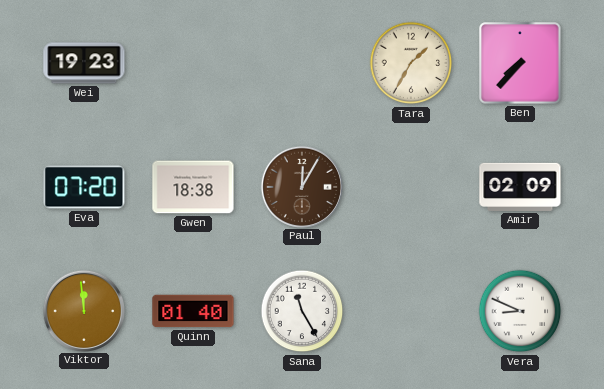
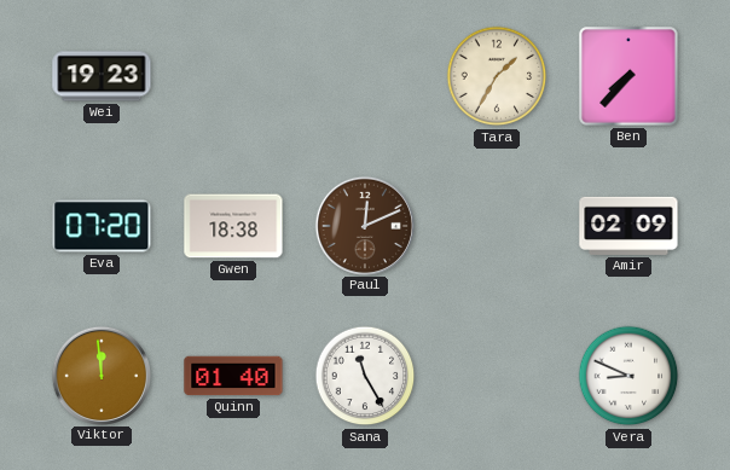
Paul: 12:05 -> 12:11 (364, 225)
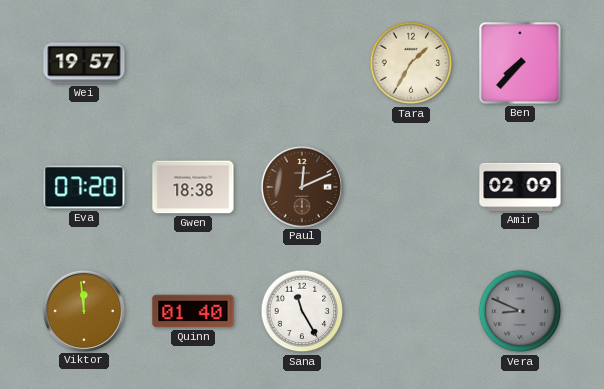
Wei: 19:23 -> 19:57 (84, 63)
Vera dial: white -> grey (520, 311)
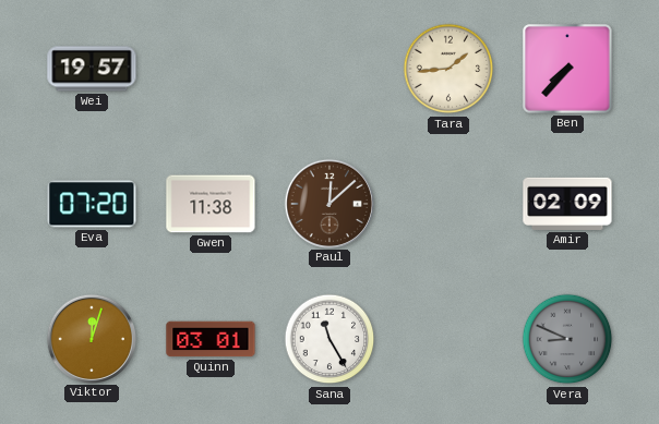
Tara: 1:35 -> 1:44 (448, 69)
Gwen: 18:38 -> 11:38 (211, 204)
Paul: 12:11 -> 12:08 (328, 203)
Viktor: 11:59 -> 12:03 (91, 338)
Quinn: 01:40 -> 03:01 (211, 339)
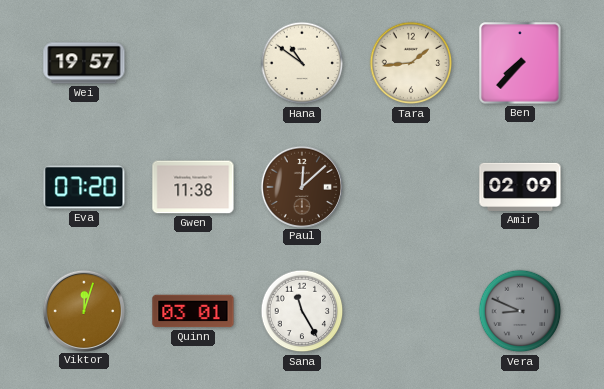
Hana: none -> 10:51 (302, 63)
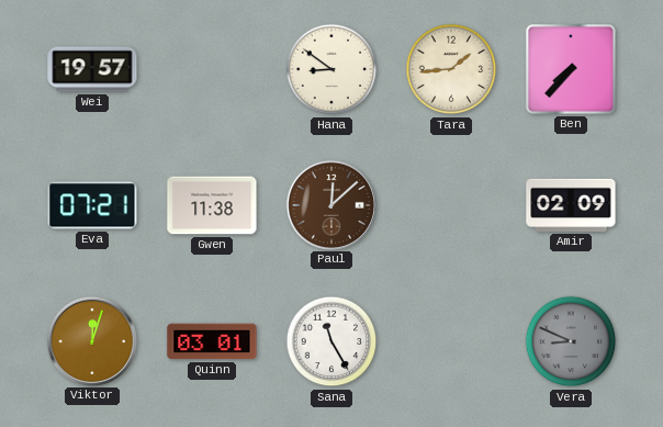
Hana: 10:51 -> 8:51 (332, 69)
Eva: 07:20 -> 07:21 (92, 205)
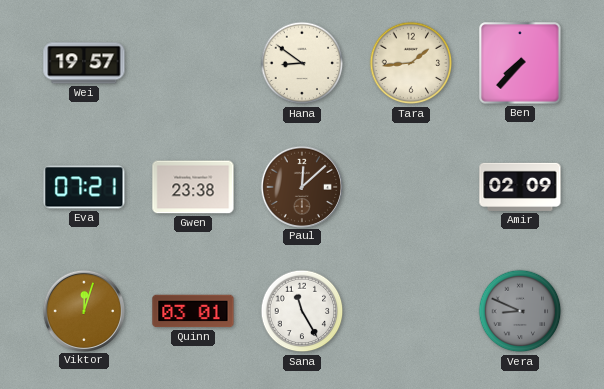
Gwen: 11:38 -> 23:38 (193, 187)
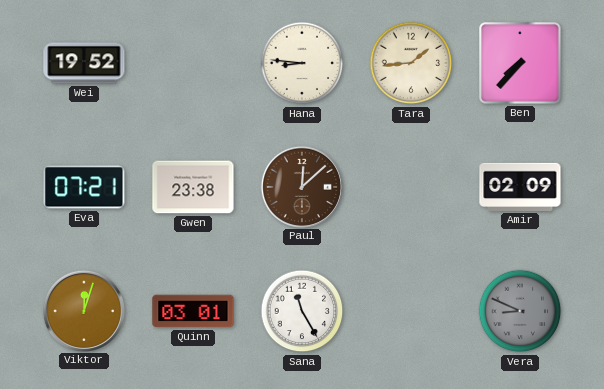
Wei: 19:57 -> 19:52 (84, 63)
Hana: 8:51 -> 8:46 (302, 63)
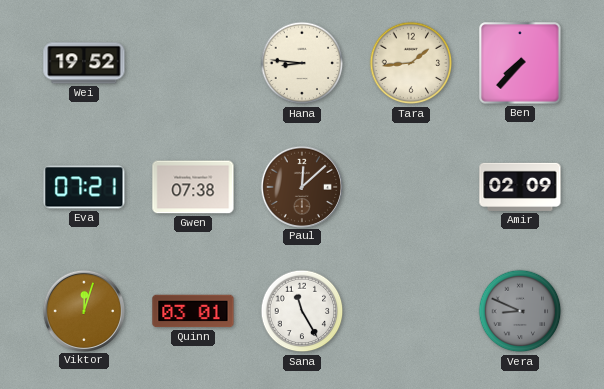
Gwen: 23:38 -> 07:38 (193, 187)
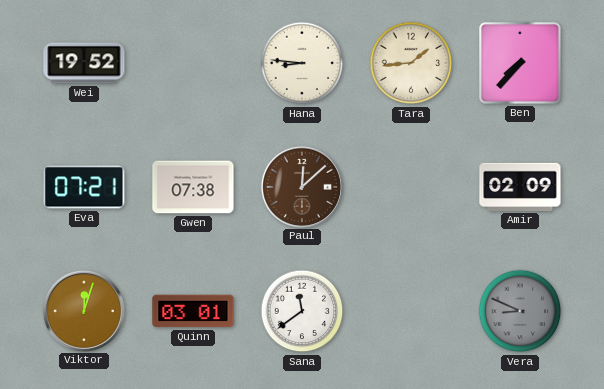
Sana: 11:25 -> 11:39 (302, 311)
